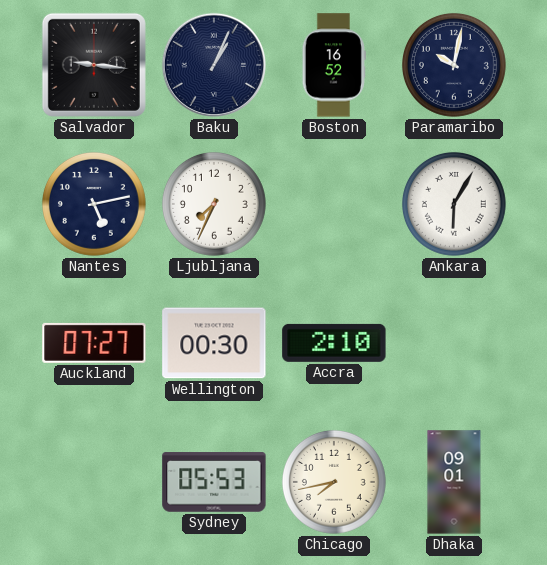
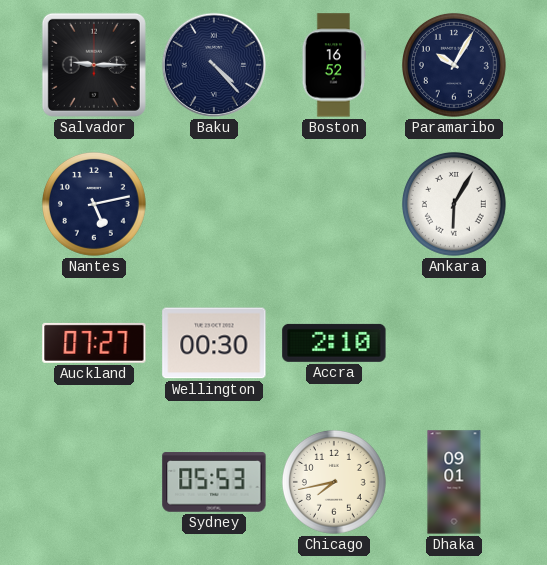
Salvador: 9:16 -> 9:15 (94, 65)
Baku: 1:04 -> 4:23 (214, 65)
Paramaribo: 10:02 -> 10:05 (454, 65)
Ljubljana: 7:34 -> none (214, 204)
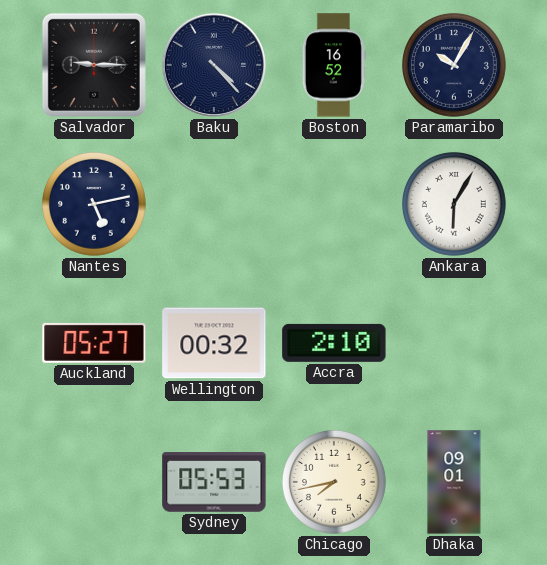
Auckland: 07:27 -> 05:27 (94, 343)
Wellington: 00:30 -> 00:32 (214, 343)
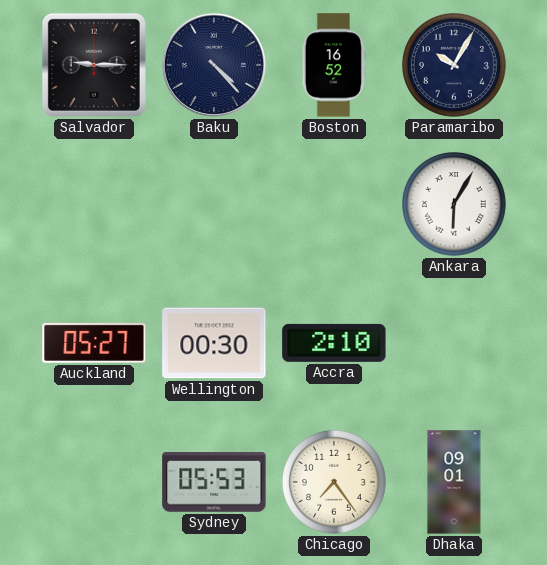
Nantes: 5:13 -> none (94, 204)
Wellington: 00:32 -> 00:30 (214, 343)
Chicago: 7:43 -> 7:24 (334, 482)
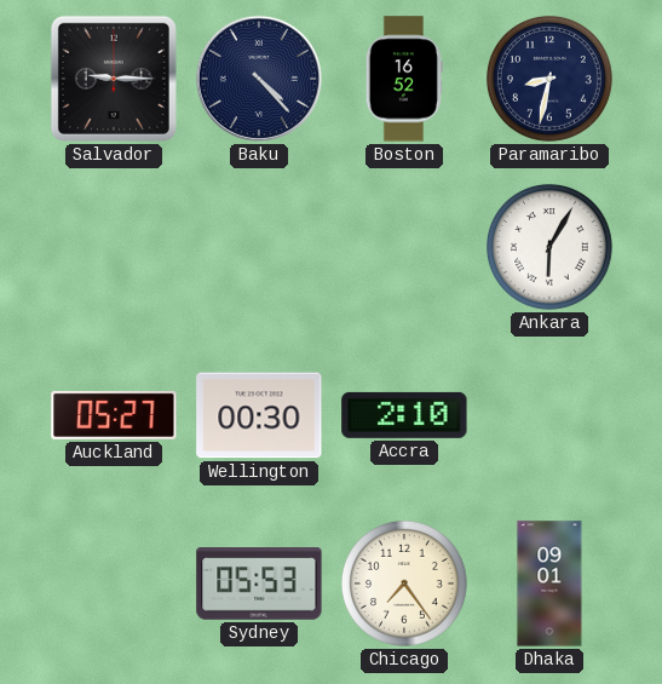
Paramaribo: 10:05 -> 8:32 (549, 79)
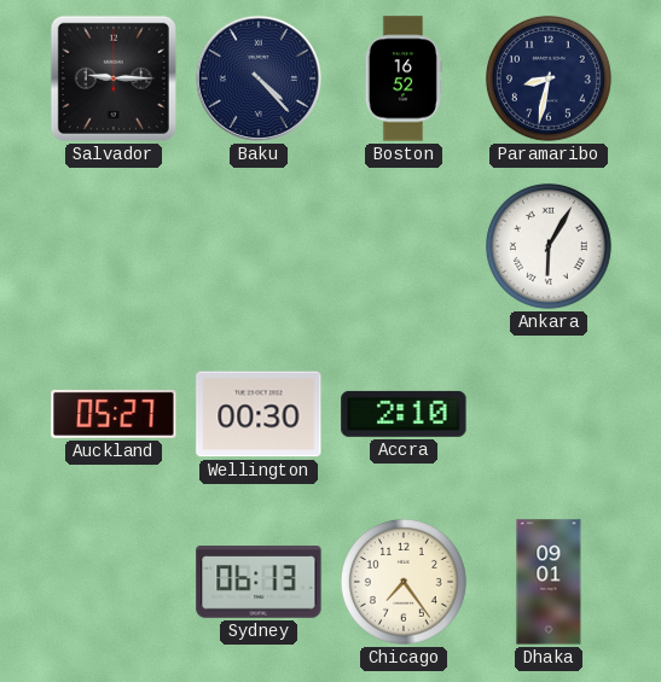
Sydney: 05:53 -> 06:13 (259, 582)
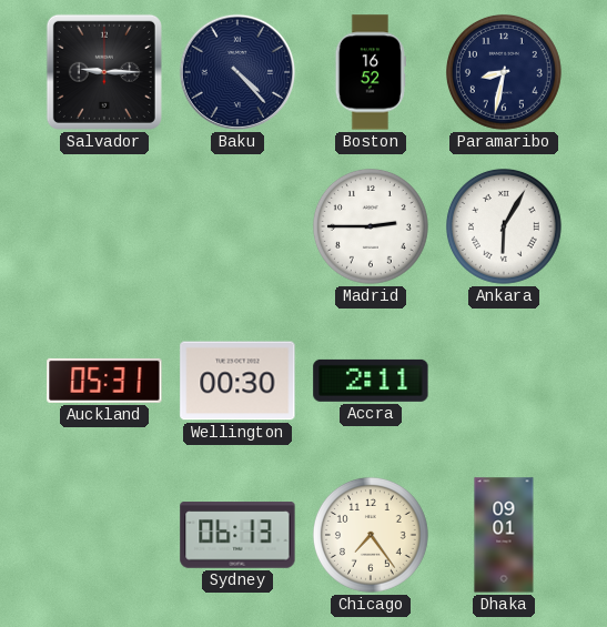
Madrid: none -> 2:45 (371, 226)
Auckland: 05:27 -> 05:31 (104, 381)
Accra: 2:10 -> 2:11 (371, 381)
